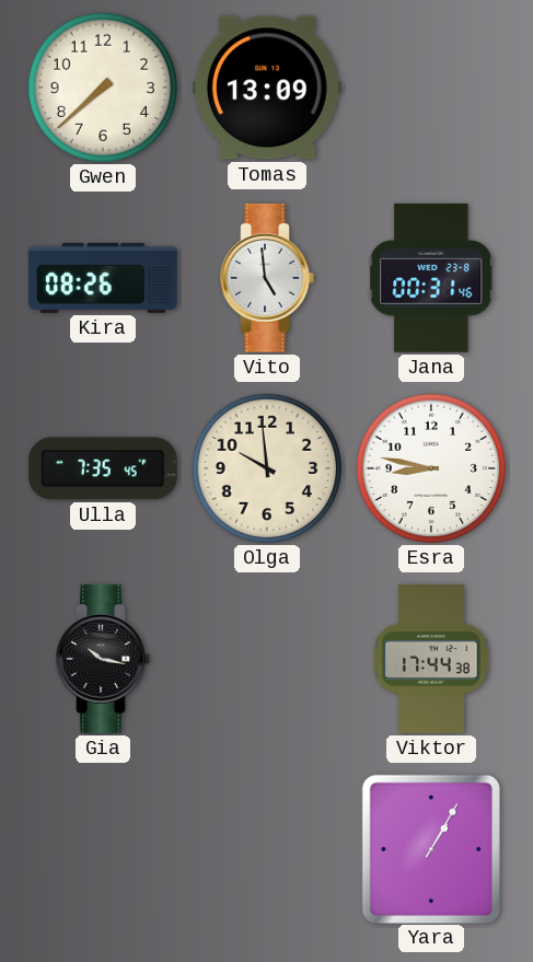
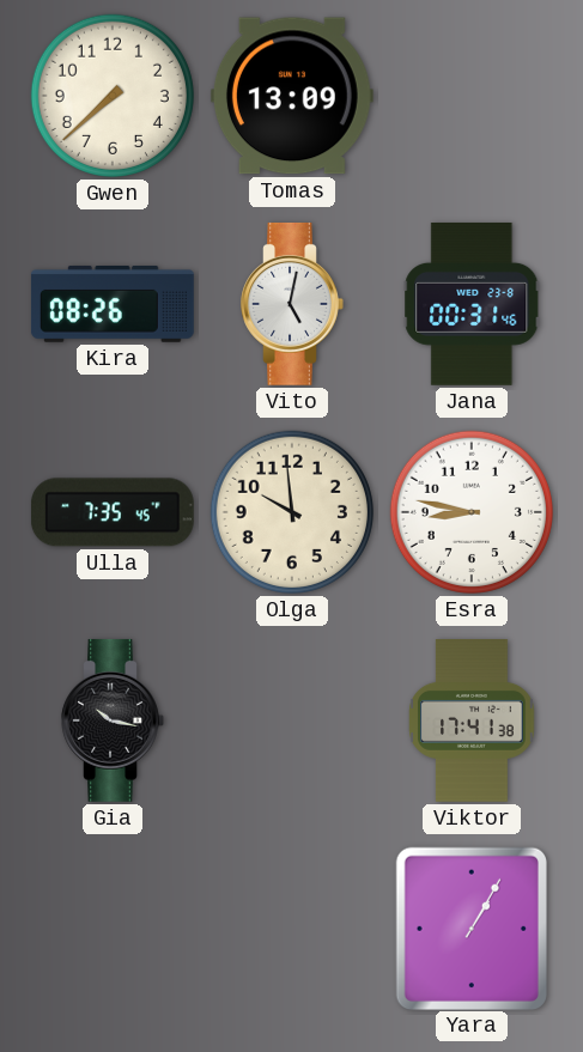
Vito: 4:59 -> 5:02 (292, 304)
Viktor: 17:44 -> 17:41 (472, 722)
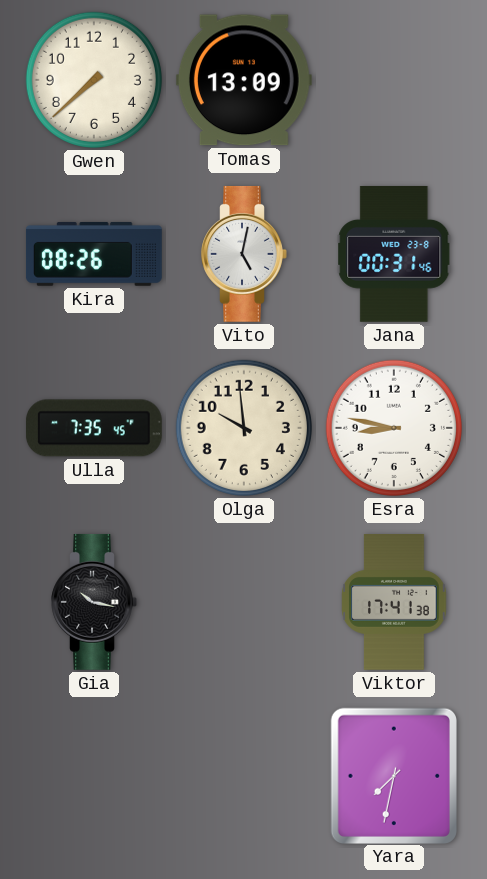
Yara: 1:05 -> 7:32 (394, 775)
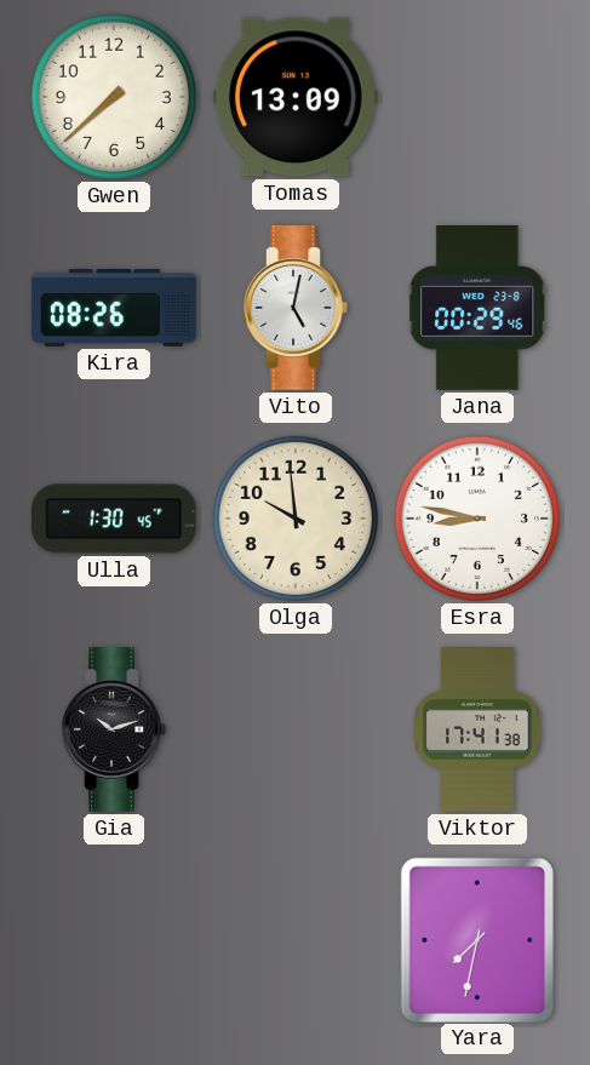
Jana: 00:31 -> 00:29 (477, 308)
Ulla: 7:35 -> 1:30 (114, 519)
Gia: 10:17 -> 10:12 (114, 729)
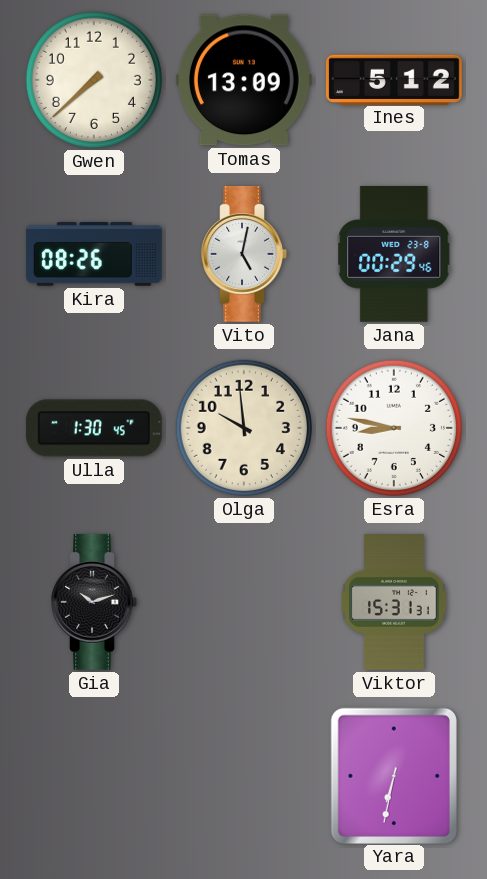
Ines: none -> 5:12 (395, 79)
Viktor: 17:41 -> 15:31 (394, 603)
Yara: 7:32 -> 6:32 (394, 775)
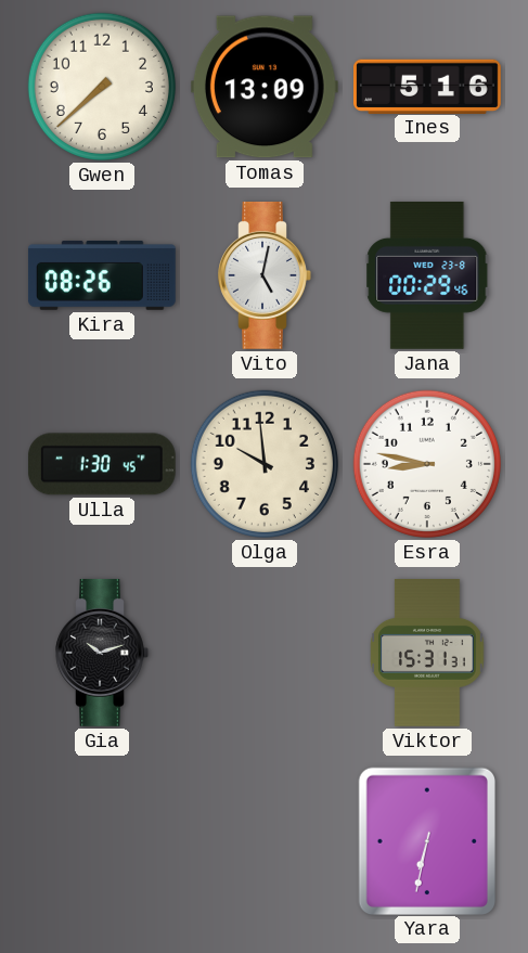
Ines: 5:12 -> 5:16 (428, 86)
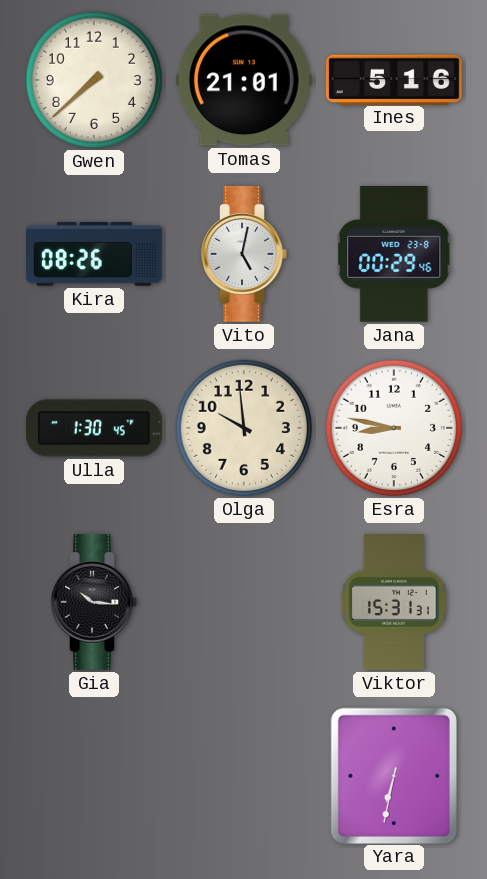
Tomas: 13:09 -> 21:01 (244, 80)
Gia: 10:12 -> 10:16 (94, 602)
